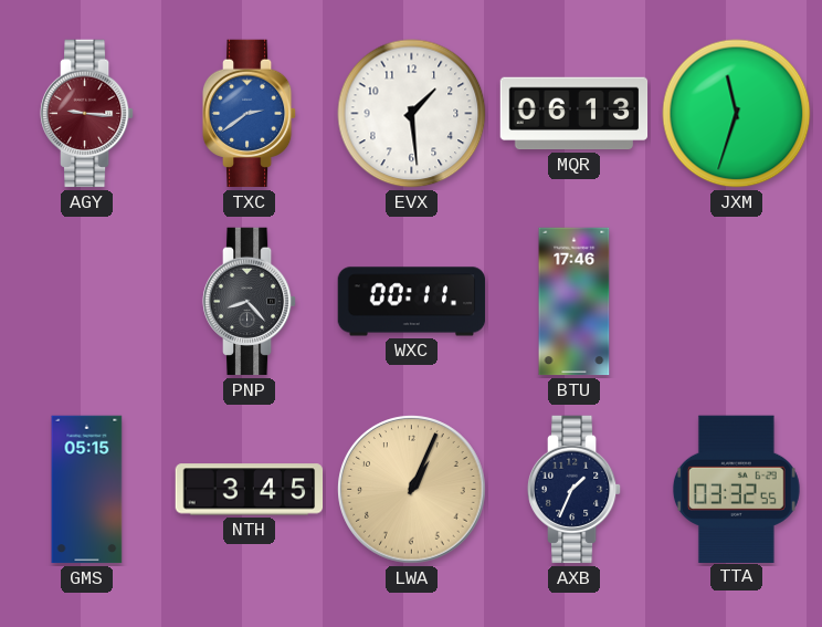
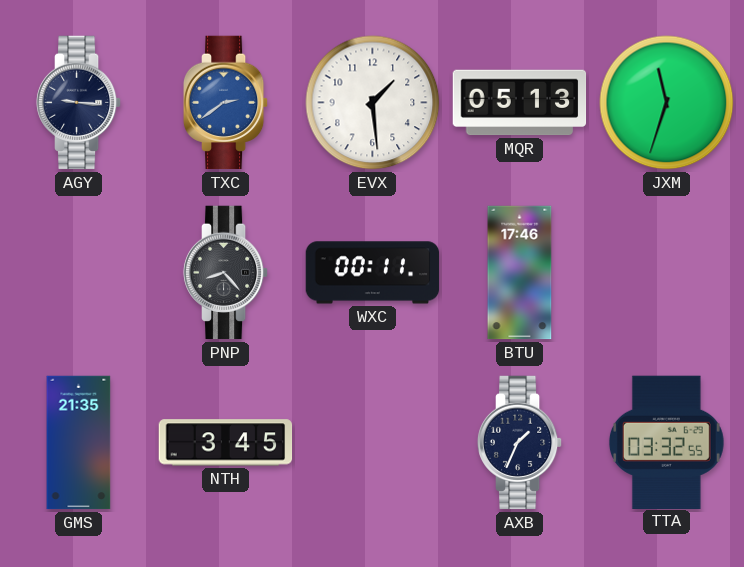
AGY dial: burgundy -> navy (79, 103)
MQR: 06:13 -> 05:13 (520, 103)
GMS: 05:15 -> 21:35 (79, 443)
LWA: 1:04 -> none (412, 490)
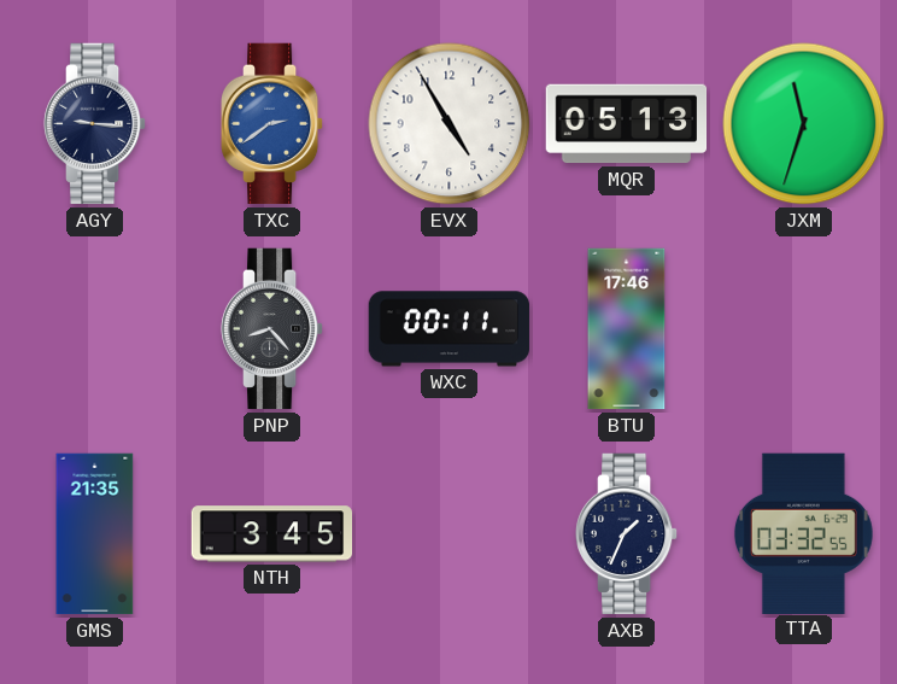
EVX: 1:29 -> 4:55 (450, 124)
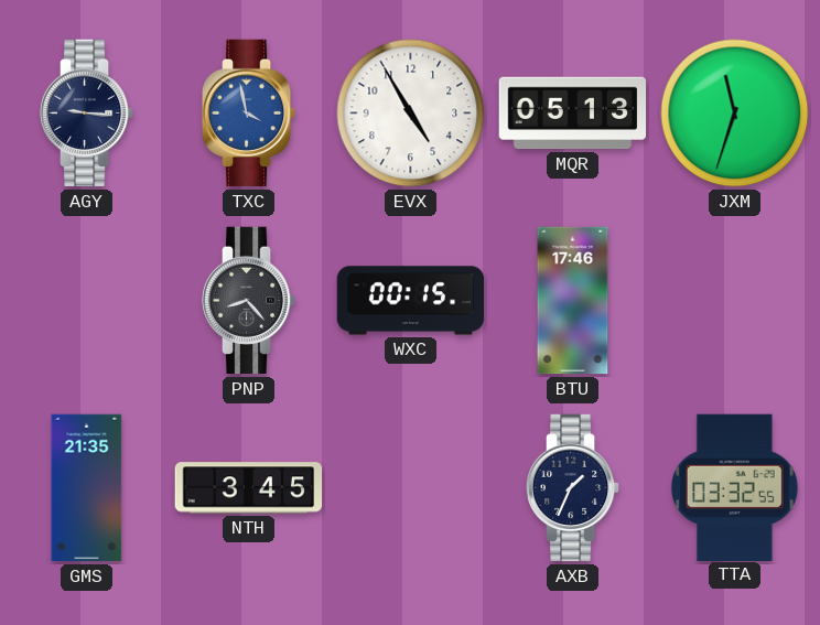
TXC: 2:39 -> 3:58 (249, 114)
WXC: 00:11 -> 00:15 (411, 301)
